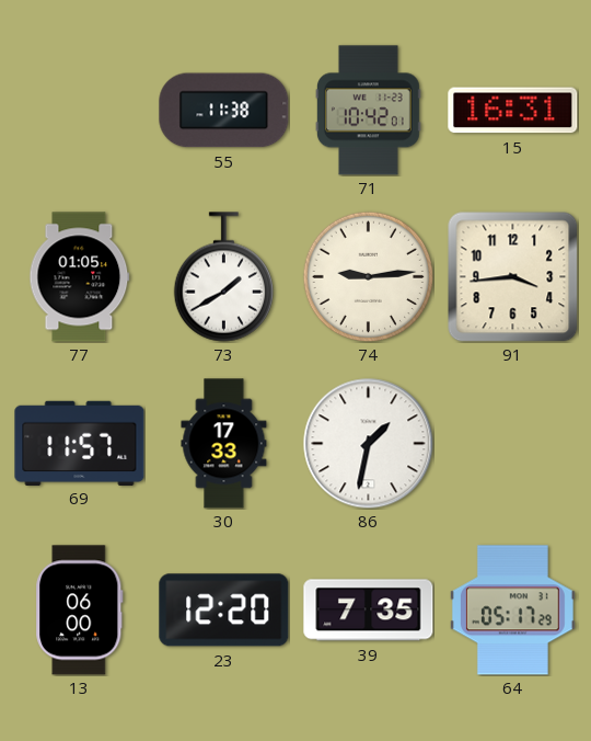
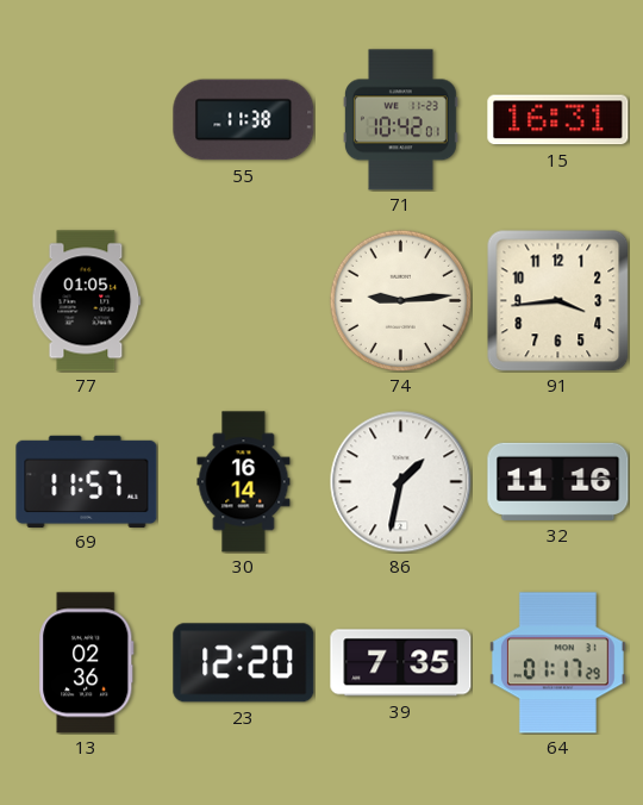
73: 1:40 -> none (223, 277)
30: 17:33 -> 16:14 (244, 482)
32: none -> 11:16 (558, 481)
13: 06:00 -> 02:36 (87, 663)
64: 05:17 -> 01:17 (557, 663)
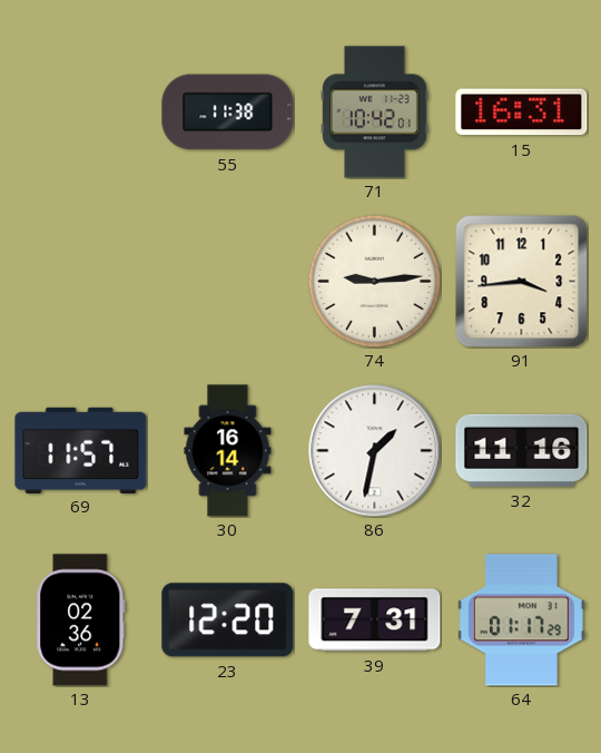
77: 01:05 -> none (87, 301)
39: 7:35 -> 7:31 (375, 620)
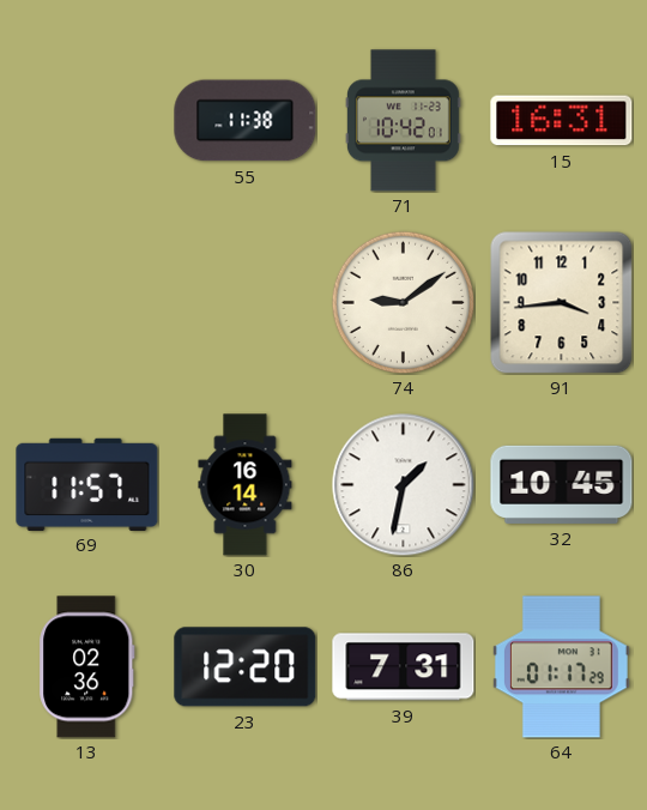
74: 9:14 -> 9:09 (403, 302)
32: 11:16 -> 10:45 (562, 484)
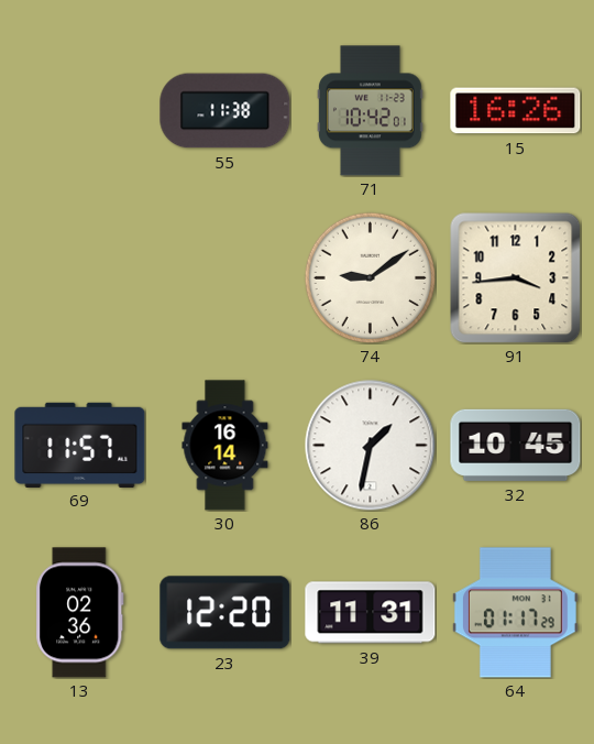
15: 16:31 -> 16:26 (516, 111)
39: 7:31 -> 11:31 (371, 613)
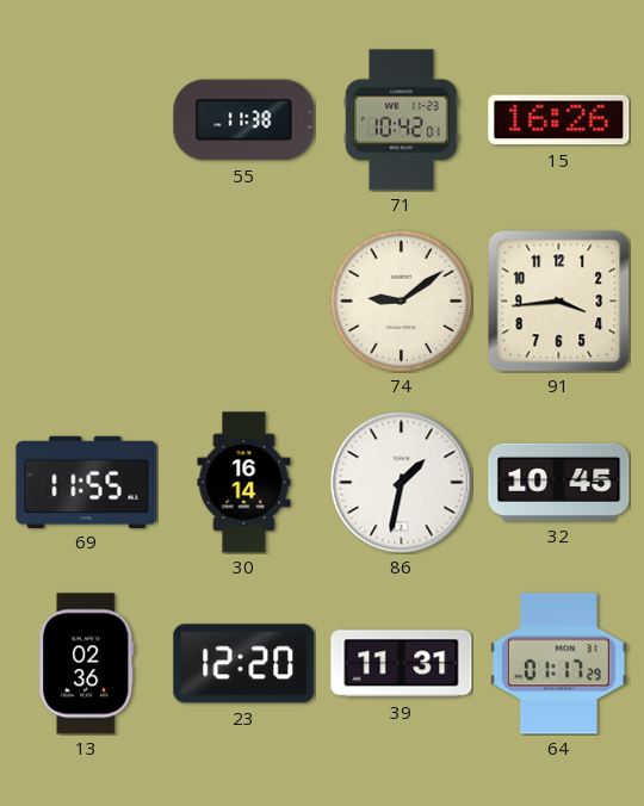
69: 11:57 -> 11:55 (87, 482)
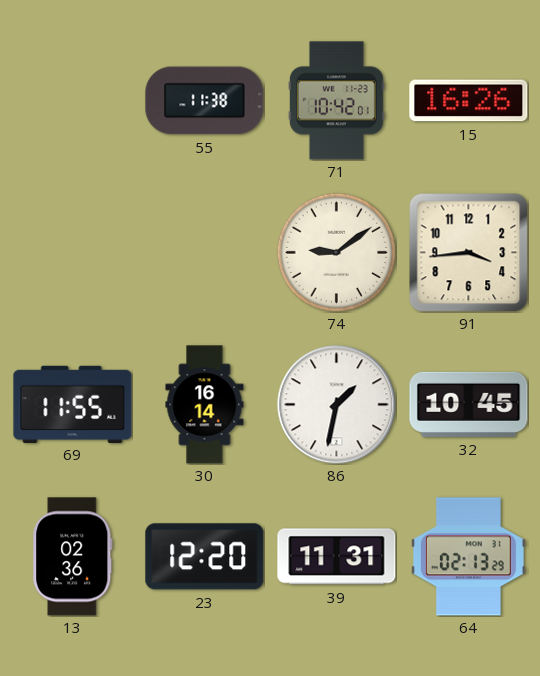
64: 01:17 -> 02:13 (468, 557)
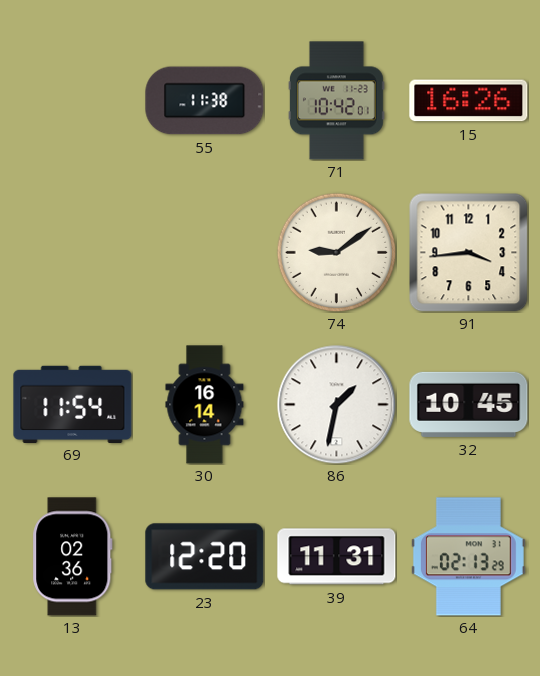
69: 11:55 -> 11:54 (73, 404)
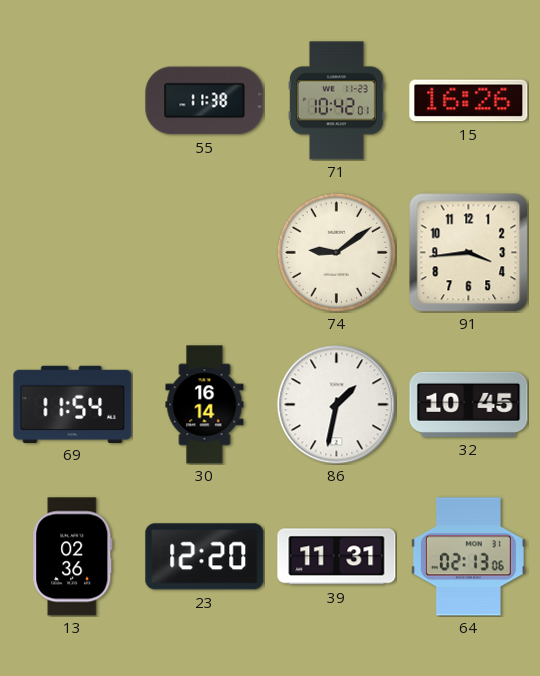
64: 02:13:29 -> 02:13:06 (468, 557)
